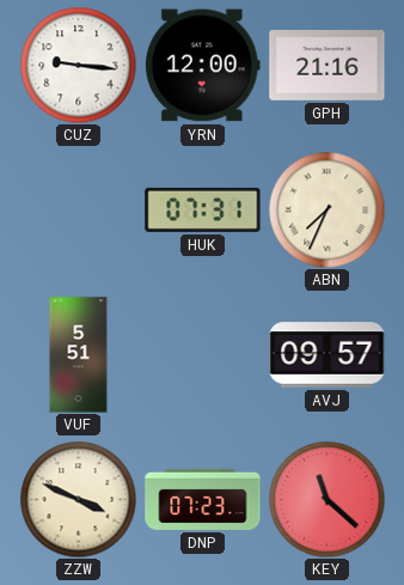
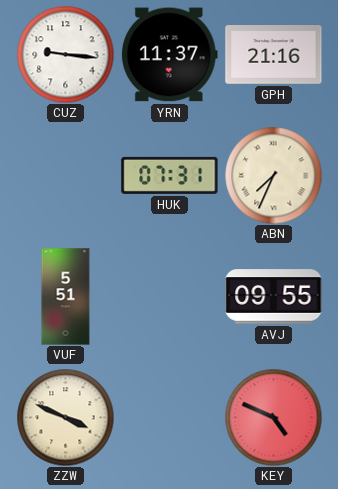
YRN: 12:00 -> 11:37 (169, 55)
AVJ: 09:57 -> 09:55 (274, 297)
DNP: 07:23 -> none (203, 499)
KEY: 11:22 -> 4:49 (273, 417)
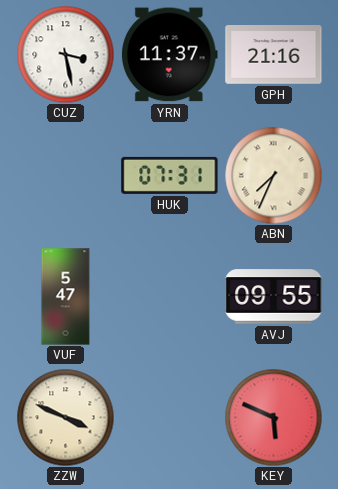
CUZ: 9:16 -> 3:28 (65, 54)
VUF: 5:51 -> 5:47 (66, 297)
KEY: 4:49 -> 5:49 (273, 417)
